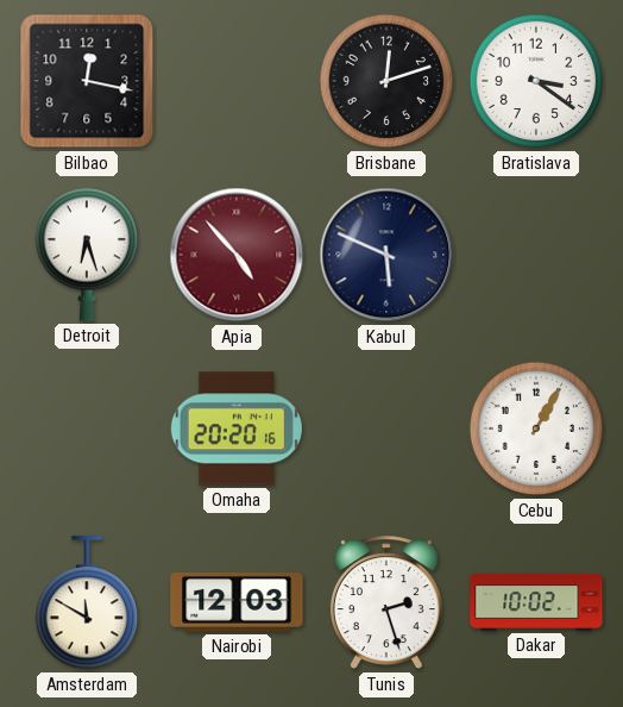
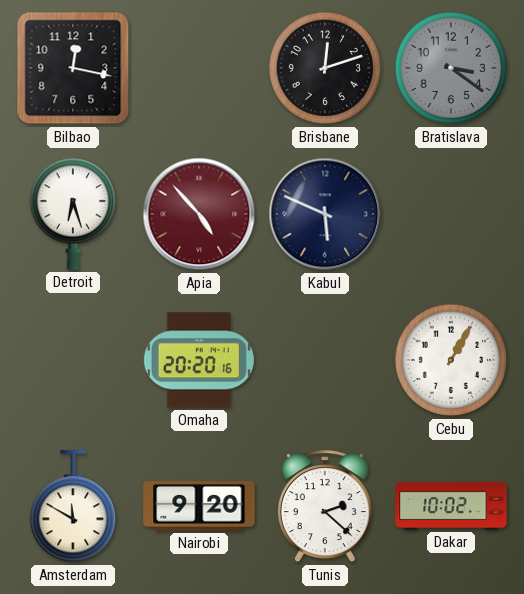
Bratislava dial: white -> grey (451, 68)
Nairobi: 12:03 -> 9:20 (199, 507)
Tunis: 2:27 -> 2:22 (325, 507)
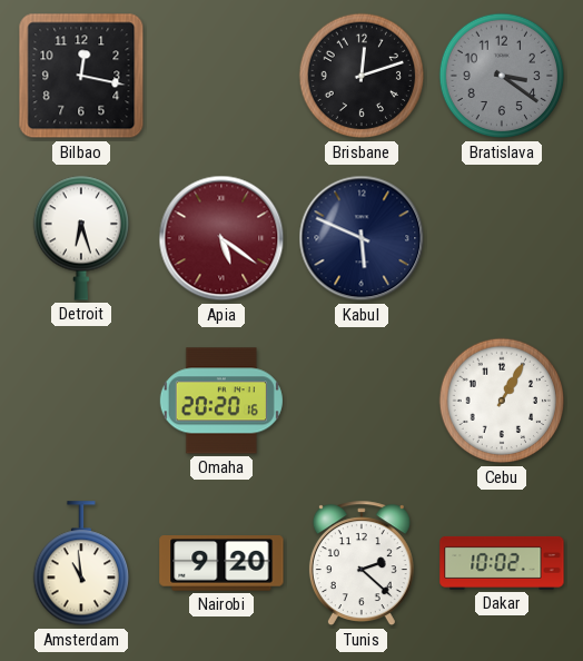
Apia: 4:53 -> 5:21 (221, 238)
Amsterdam: 11:50 -> 10:59 (80, 564)
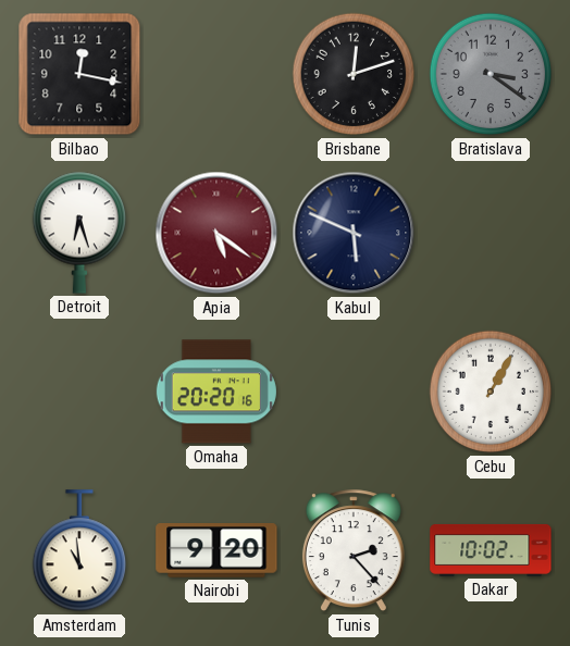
Tunis: 2:22 -> 2:23 (354, 551)
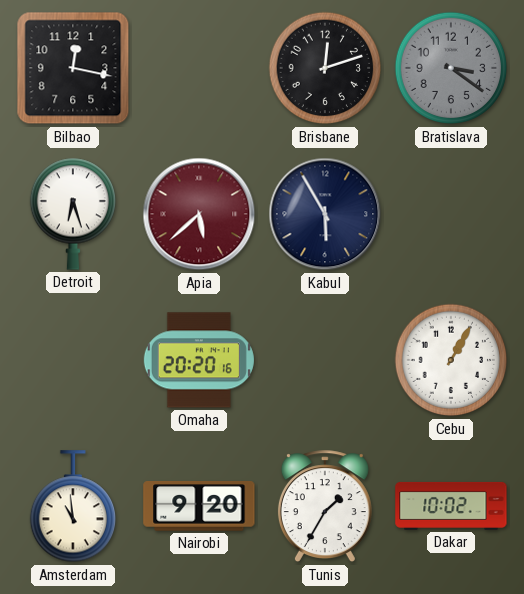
Apia: 5:21 -> 5:38 (199, 214)
Kabul: 5:49 -> 5:55 (325, 214)
Tunis: 2:23 -> 1:35 (325, 507)
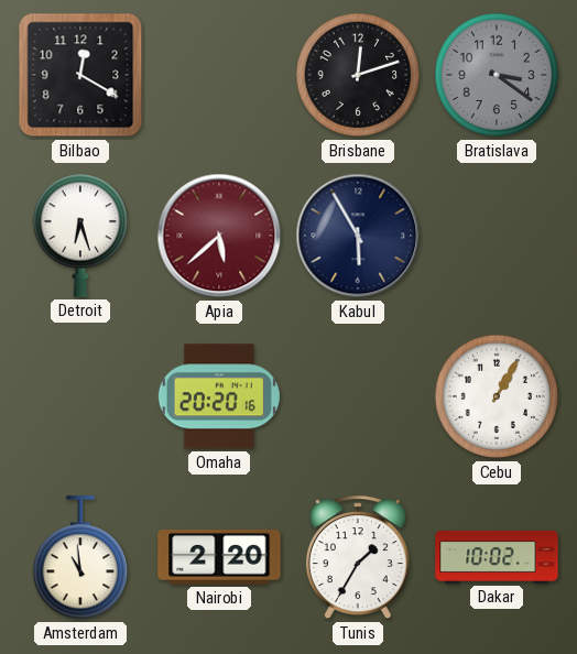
Bilbao: 12:17 -> 12:20 (80, 75)
Nairobi: 9:20 -> 2:20 (219, 558)
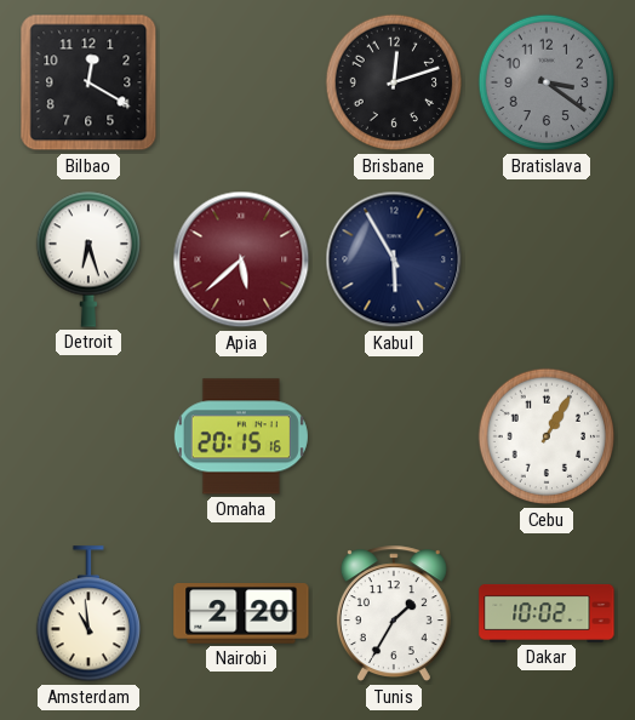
Omaha: 20:20 -> 20:15 (241, 436)
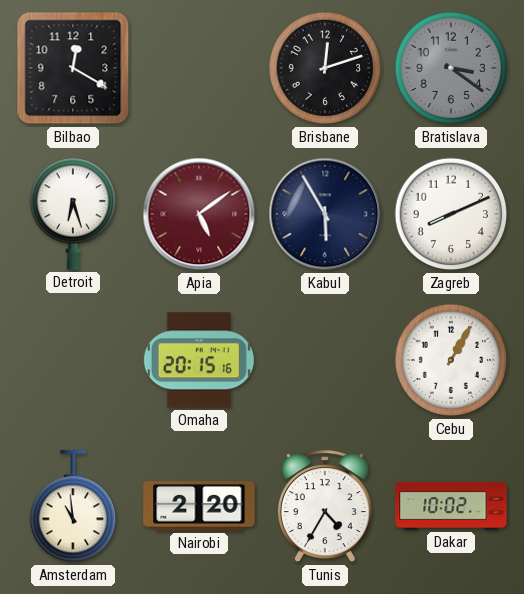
Apia: 5:38 -> 5:09 (199, 214)
Zagreb: none -> 8:11 (451, 214)
Tunis: 1:35 -> 4:35 (325, 507)
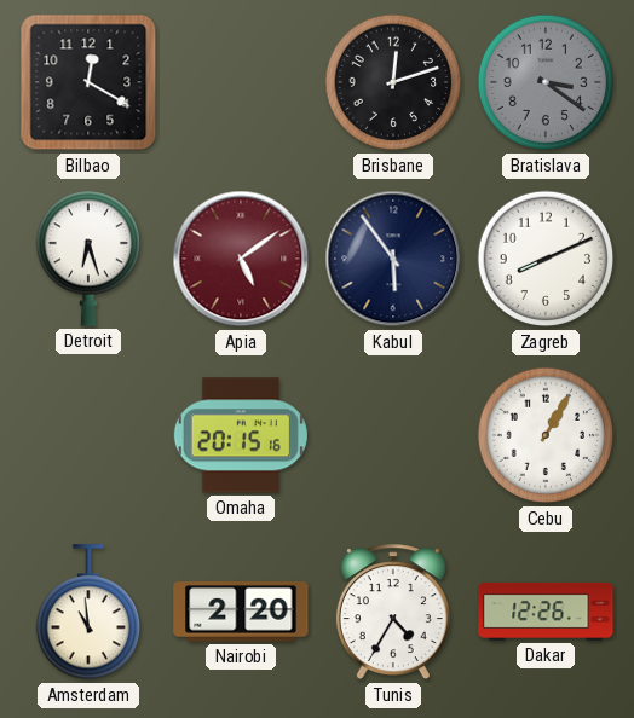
Kabul: 5:55 -> 5:54 (393, 259)
Dakar: 10:02 -> 12:26 (546, 612)
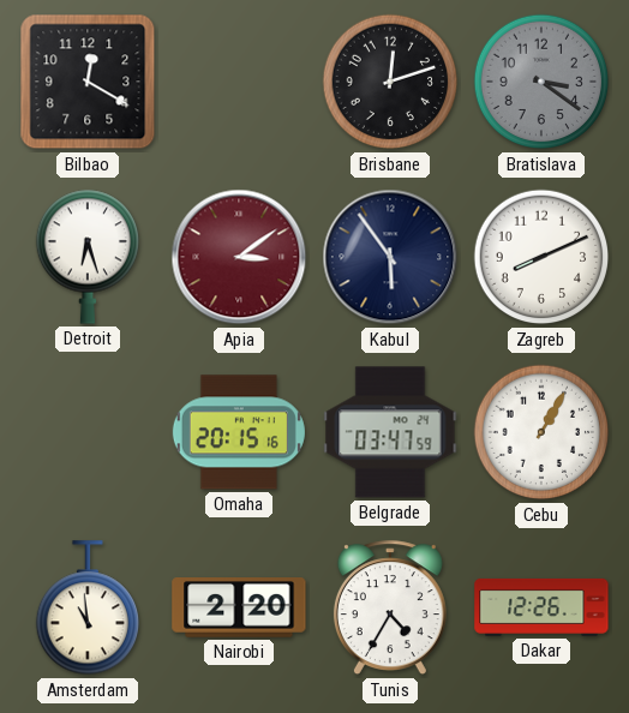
Apia: 5:09 -> 3:09 (239, 257)
Belgrade: none -> 03:47 (390, 432)
